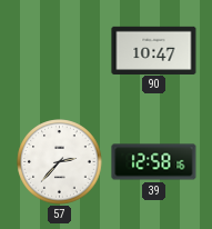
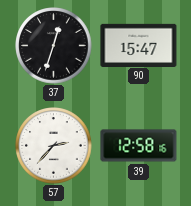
37: none -> 12:33 (54, 46)
90: 10:47 -> 15:47 (139, 45)
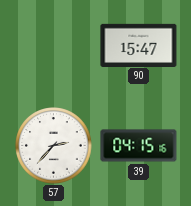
37: 12:33 -> none (54, 46)
39: 12:58 -> 04:15 (139, 146)
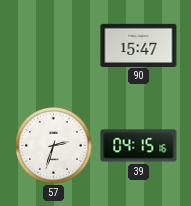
57: 2:37 -> 2:33 (54, 146)
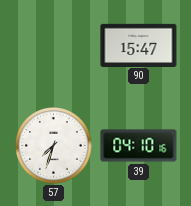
57: 2:33 -> 7:33 (54, 146)
39: 04:15 -> 04:10 (139, 146)
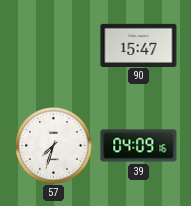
39: 04:10 -> 04:09 (139, 146)
